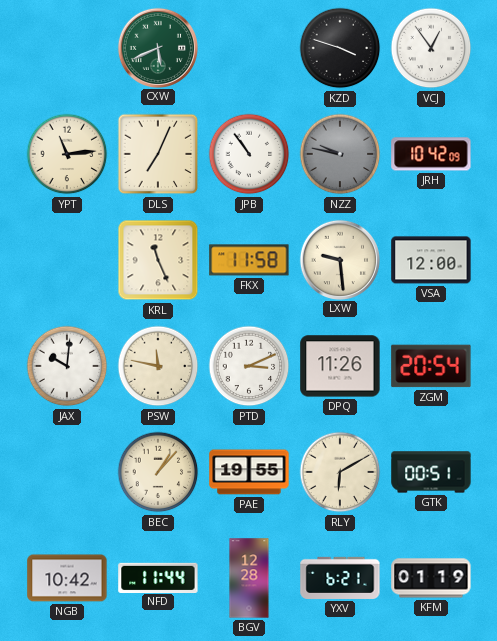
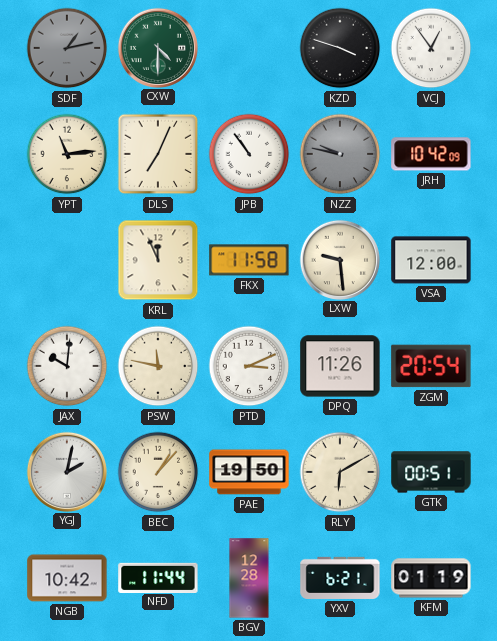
SDF: none -> 1:13 (67, 48)
CXW: 5:41 -> 4:30 (157, 47)
KRL: 11:26 -> 11:56 (158, 260)
YGJ: none -> 2:02 (66, 471)
PAE: 19:55 -> 19:50 (249, 472)
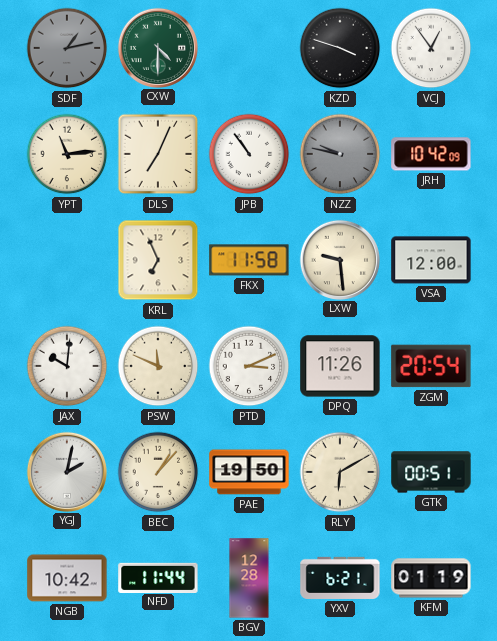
KRL: 11:56 -> 6:56 (158, 260)
PSW: 11:47 -> 11:49 (158, 366)
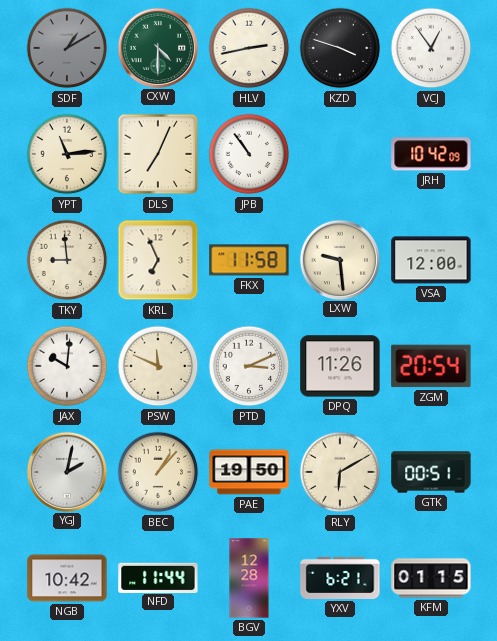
SDF: 1:13 -> 1:10 (67, 48)
HLV: none -> 2:43 (249, 48)
NZZ: 9:47 -> none (340, 154)
TKY: none -> 8:59 (67, 260)
KFM: 01:19 -> 01:15 (431, 578)
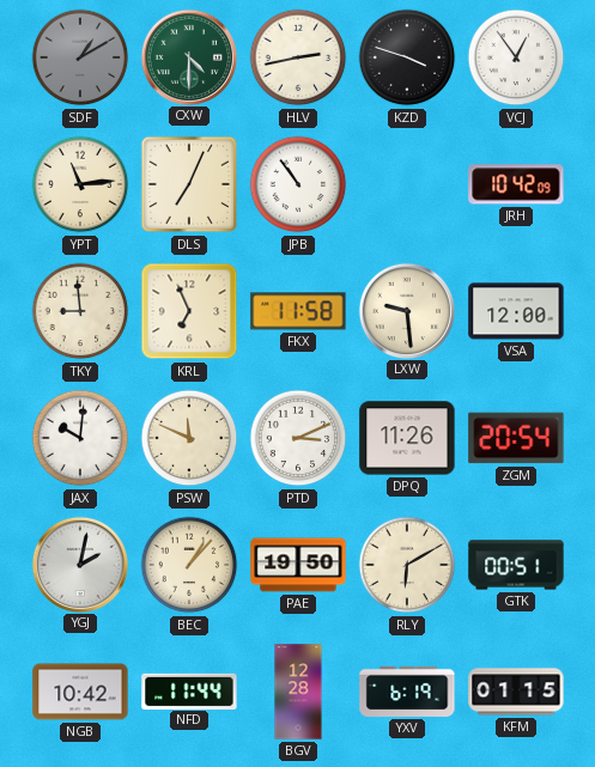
YXV: 6:21 -> 6:19 (407, 692)
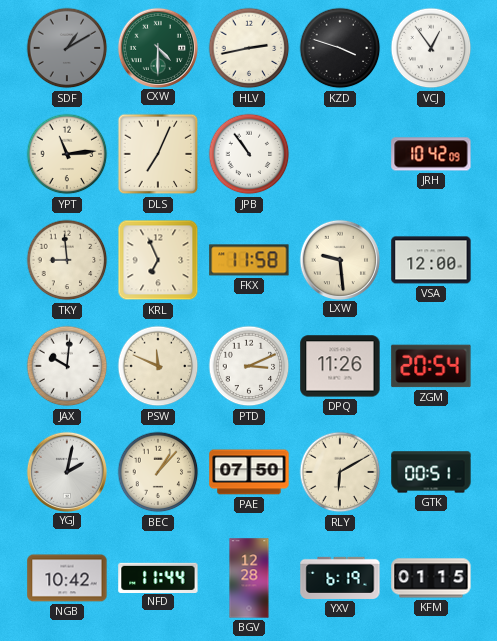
PAE: 19:50 -> 07:50 (249, 472)
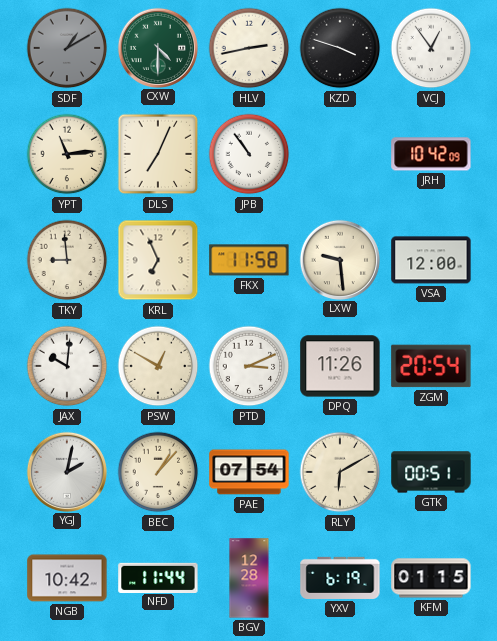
PSW: 11:49 -> 12:50 (158, 366)
PAE: 07:50 -> 07:54 (249, 472)
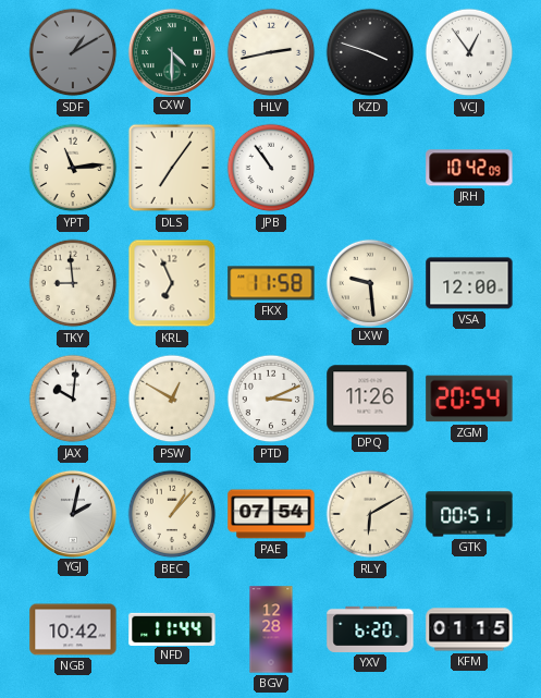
DLS: 7:04 -> 7:06 (172, 168)
YXV: 6:19 -> 6:20 (370, 629)
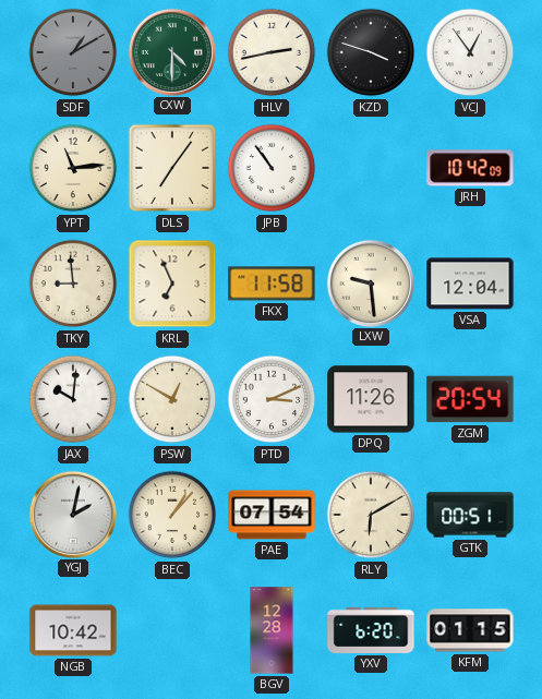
VSA: 12:00 -> 12:04 (470, 284)
NFD: 11:44 -> none (172, 628)
